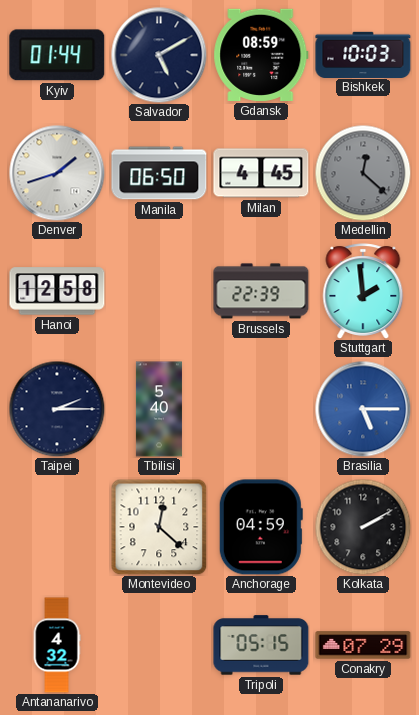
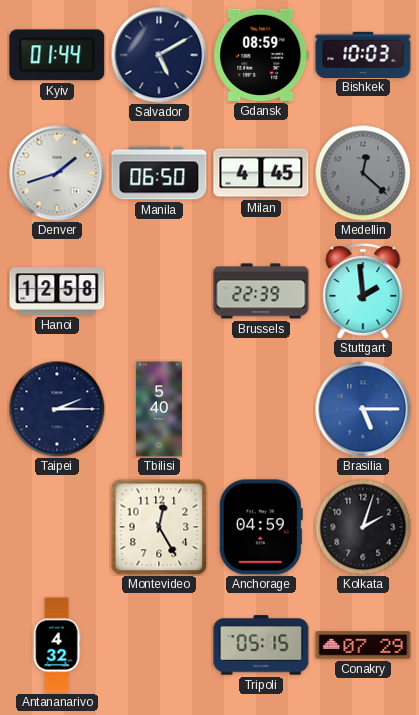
Montevideo: 12:22 -> 12:25 (159, 527)
Kolkata: 2:10 -> 2:03 (363, 527)
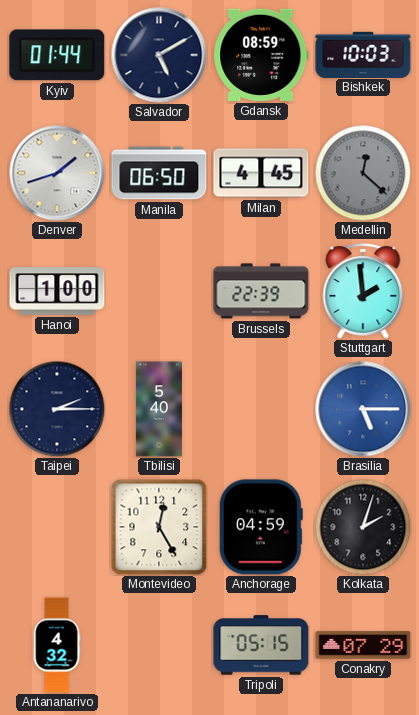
Hanoi: 12:58 -> 1:00 (57, 291)
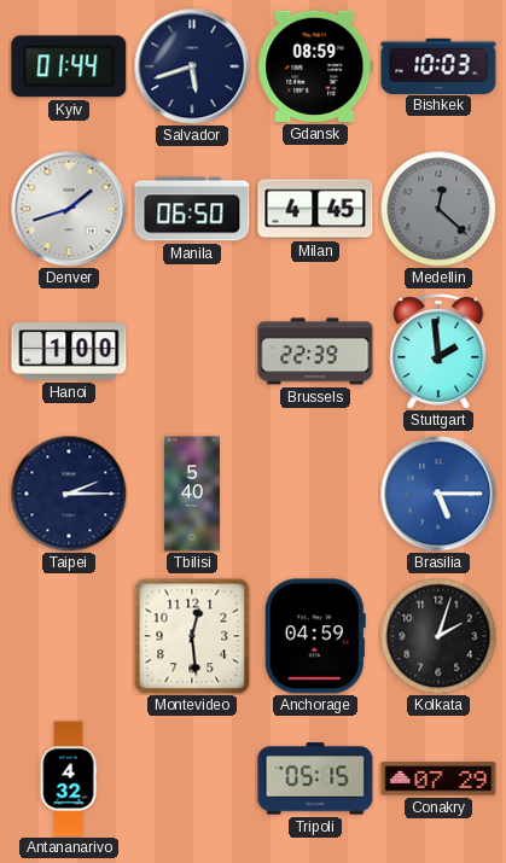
Salvador: 5:10 -> 5:42 (192, 66)
Montevideo: 12:25 -> 12:29 (192, 636)
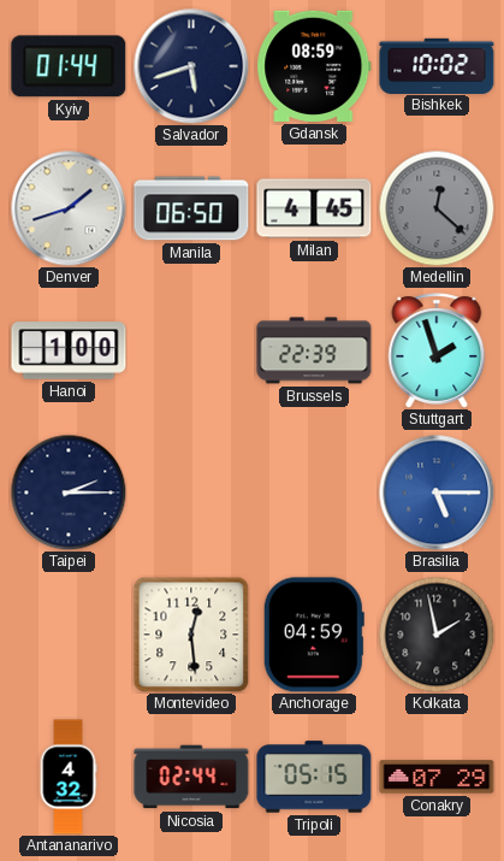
Bishkek: 10:03 -> 10:02 (437, 65)
Stuttgart: 1:59 -> 1:57 (437, 350)
Tbilisi: 5:40 -> none (192, 494)
Kolkata: 2:03 -> 1:58 (437, 635)
Nicosia: none -> 02:44 (191, 777)
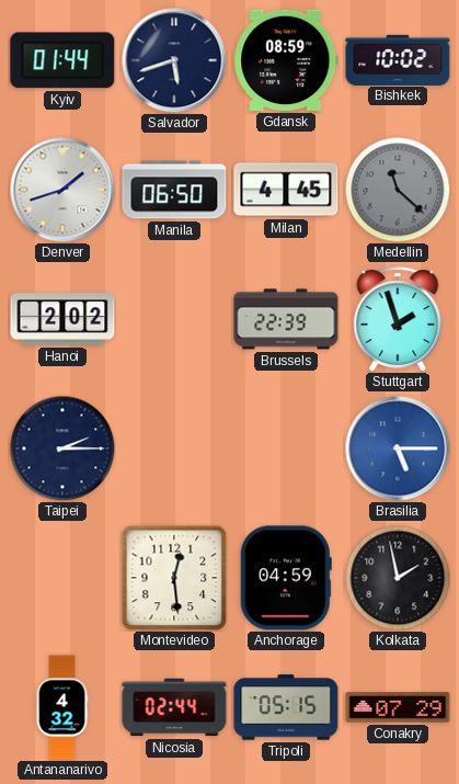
Medellin: 12:22 -> 11:22 (398, 190)
Hanoi: 1:00 -> 2:02 (62, 319)
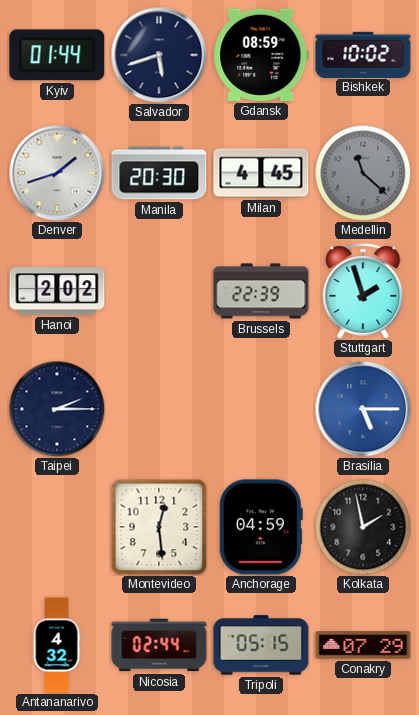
Manila: 06:50 -> 20:30 (159, 173)
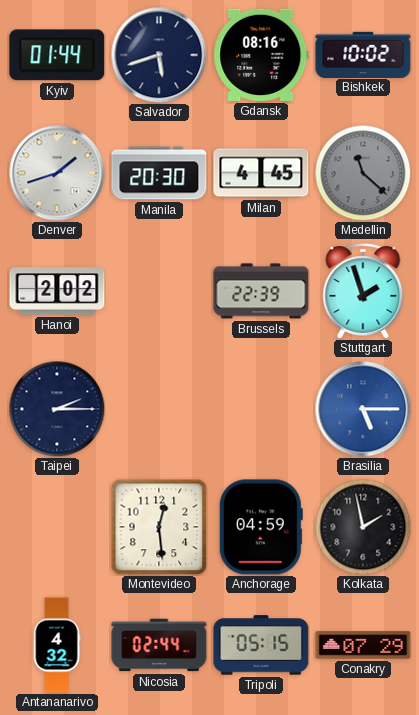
Gdansk: 08:59 -> 08:16 (261, 55)
